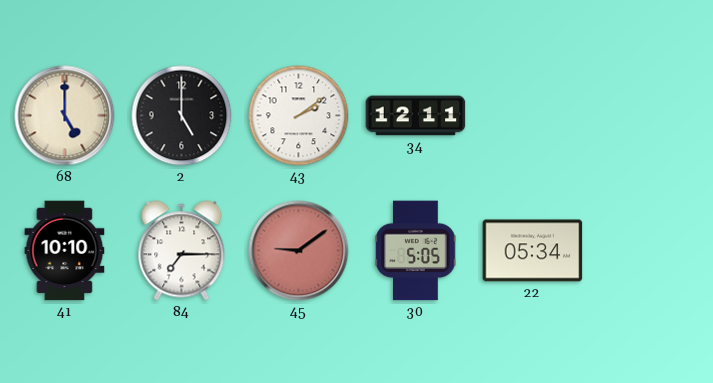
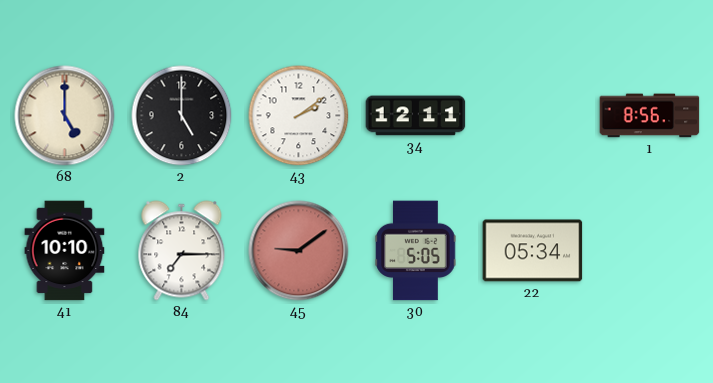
1: none -> 8:56 (650, 116)
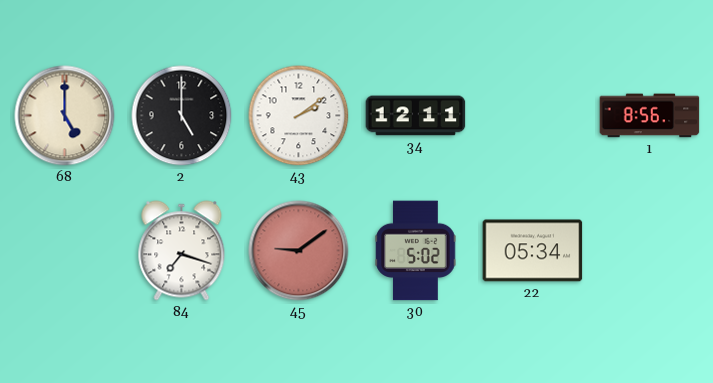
41: 10:10 -> none (65, 251)
84: 7:15 -> 7:18 (182, 251)
30: 5:05 -> 5:02 (416, 251)
